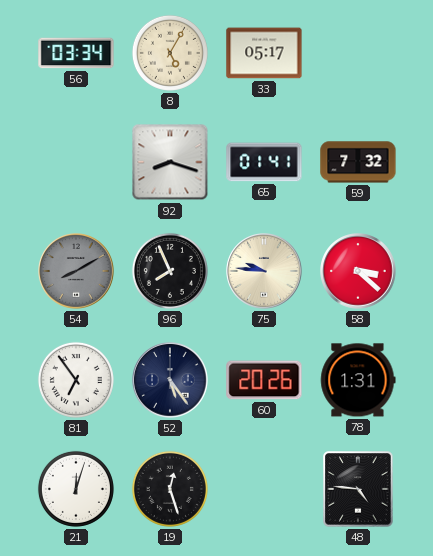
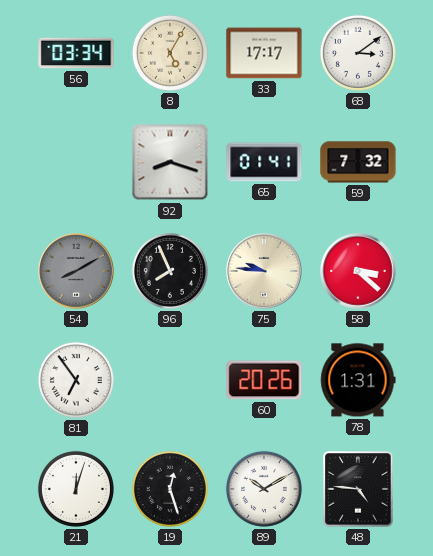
33: 05:17 -> 17:17 (264, 53)
68: none -> 3:09 (358, 53)
52: 5:24 -> none (170, 380)
89: none -> 10:10 (264, 489)
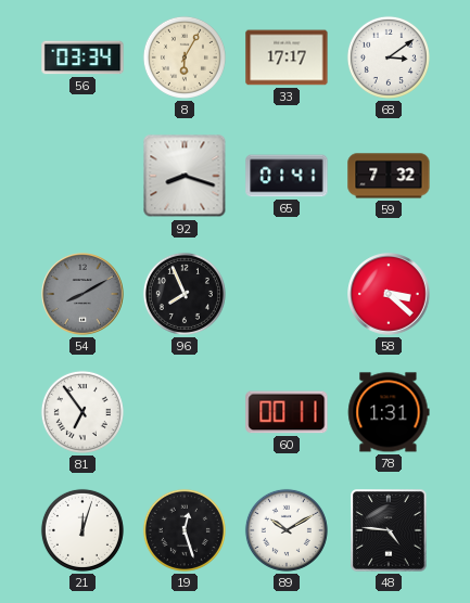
8: 5:05 -> 6:05 (185, 57)
75: 9:46 -> none (264, 271)
60: 20:26 -> 00:11 (287, 412)
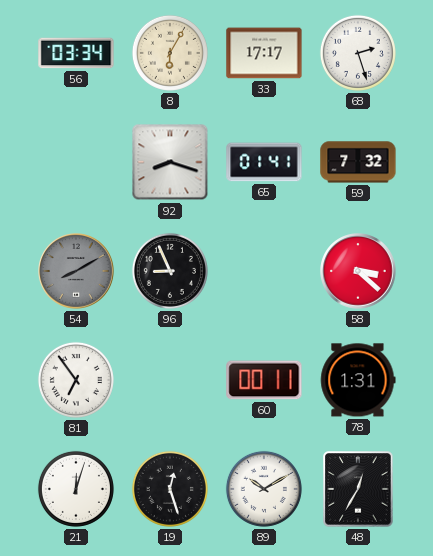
68: 3:09 -> 2:27 (358, 53)
96: 7:56 -> 8:56 (170, 271)
48: 4:46 -> 12:35 (358, 489)
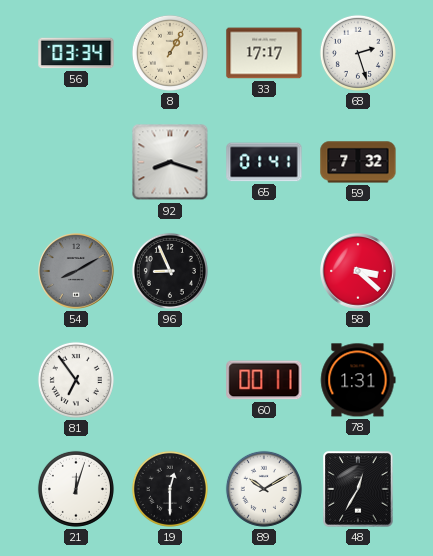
8: 6:05 -> 1:05 (170, 53)
19: 12:27 -> 12:30 (170, 489)
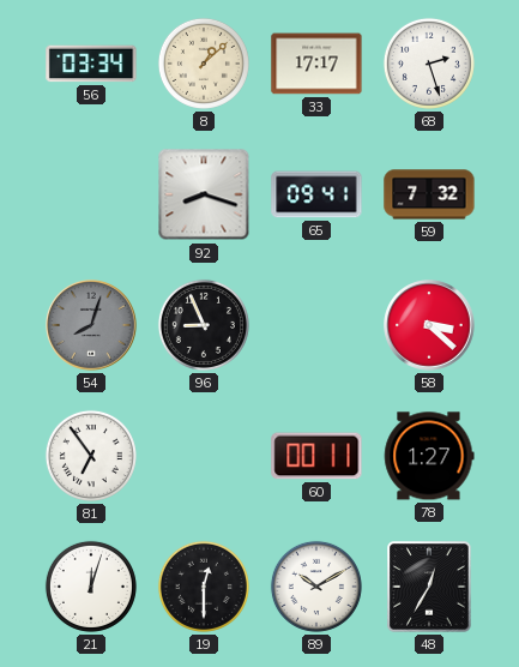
8: 1:05 -> 1:08 (204, 64)
65: 01:41 -> 09:41 (316, 194)
54: 8:10 -> 8:03 (91, 325)
78: 1:31 -> 1:27 (429, 456)
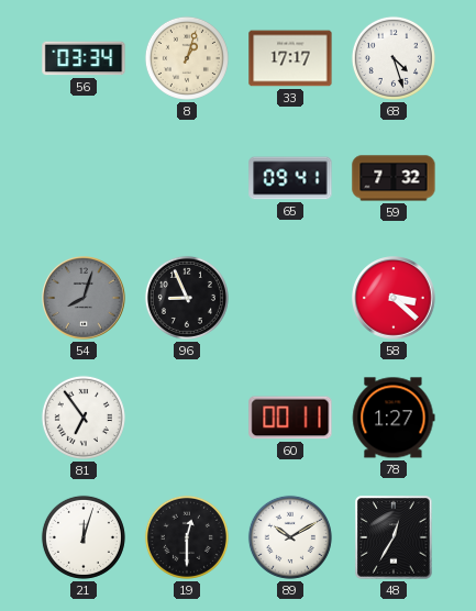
8: 1:08 -> 1:03 (187, 58)
68: 2:27 -> 4:27 (394, 58)
92: 8:18 -> none (204, 194)
